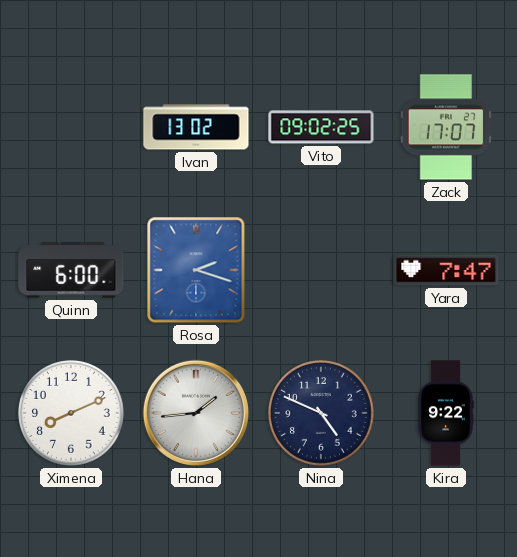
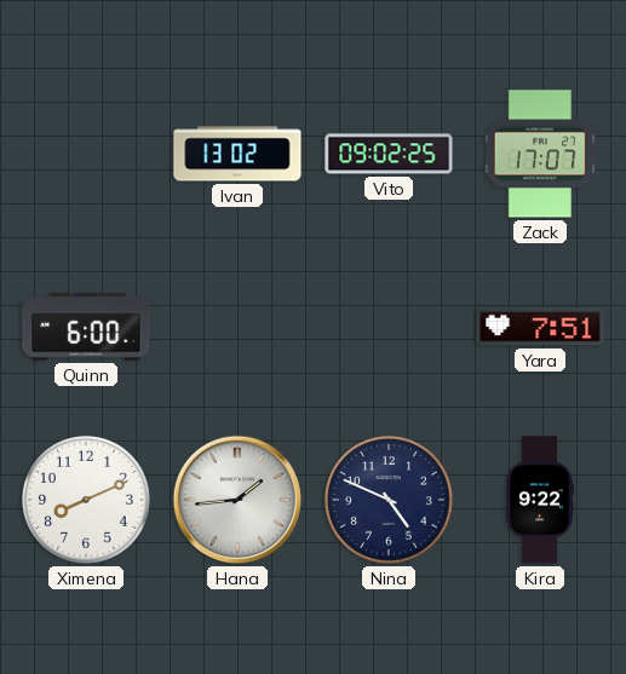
Rosa: 2:18 -> none (196, 270)
Yara: 7:47 -> 7:51 (540, 327)
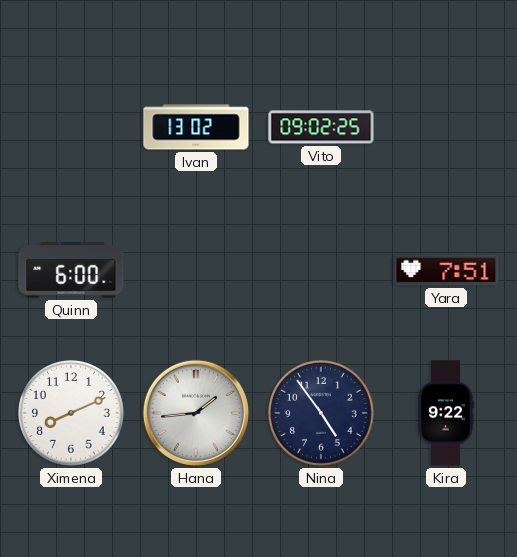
Zack: 17:07 -> none (540, 154)
Nina: 4:49 -> 4:54 (322, 414)
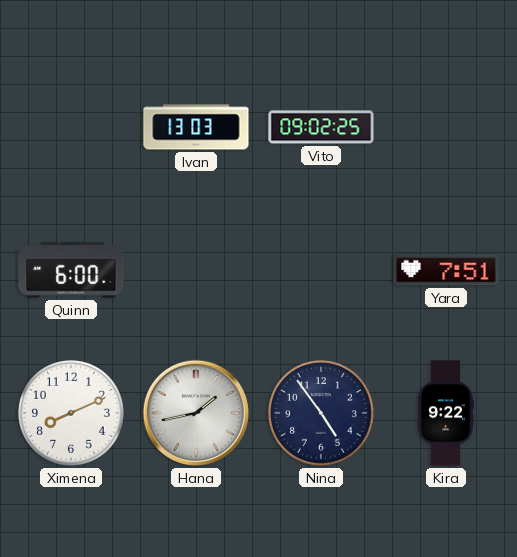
Ivan: 13:02 -> 13:03 (196, 127)
Hana: 1:44 -> 1:43 (196, 413)
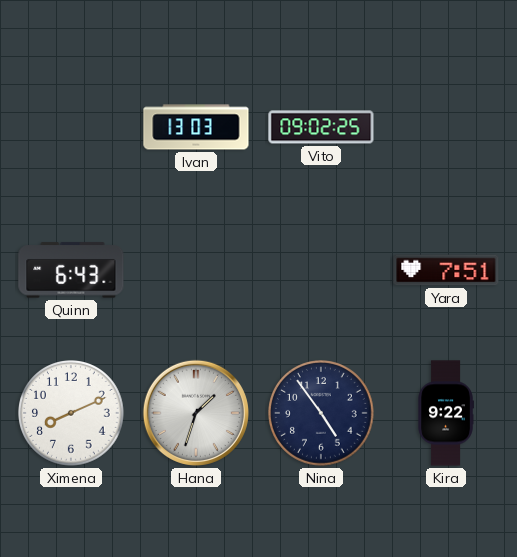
Quinn: 6:00 -> 6:43 (71, 270)
Hana: 1:43 -> 1:33 (196, 413)
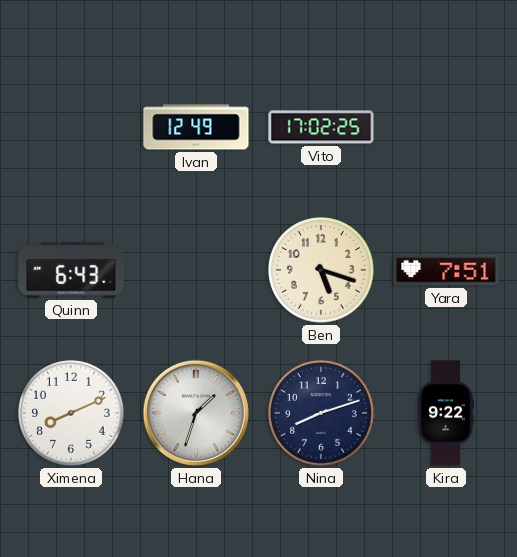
Ivan: 13:03 -> 12:49 (196, 127)
Vito: 09:02 -> 17:02 (321, 127)
Ben: none -> 5:18 (322, 271)
Nina: 4:54 -> 8:12 (322, 414)
